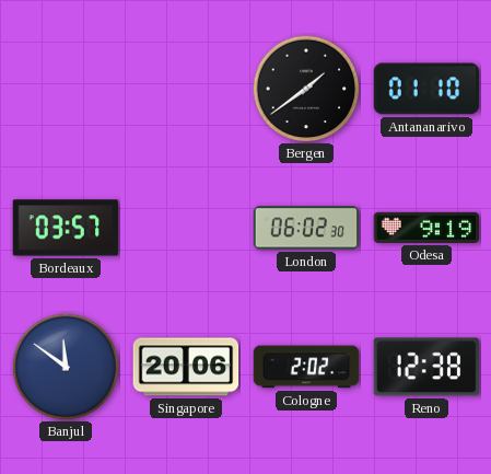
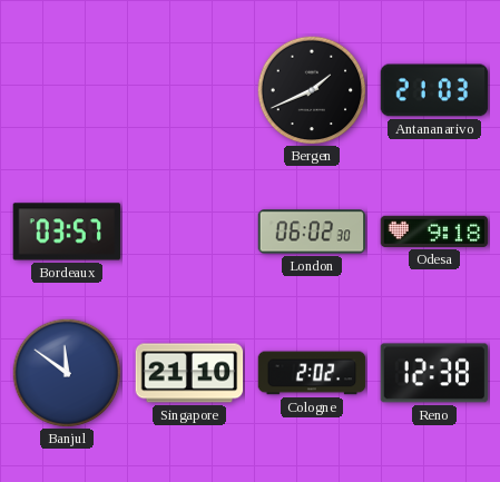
Bergen: 1:39 -> 1:41 (312, 90)
Antananarivo: 01:10 -> 21:03 (434, 90)
Odesa: 9:19 -> 9:18 (434, 232)
Singapore: 20:06 -> 21:10 (189, 373)
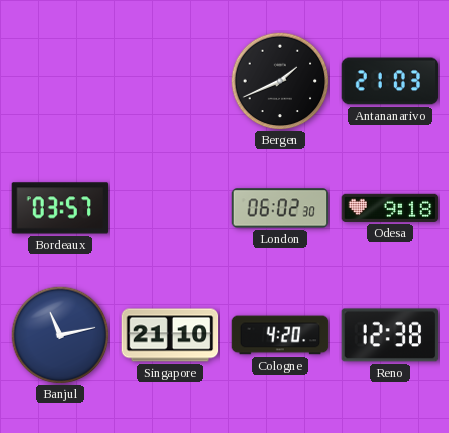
Banjul: 11:51 -> 11:13 (60, 335)
Cologne: 2:02 -> 4:20 (280, 335)
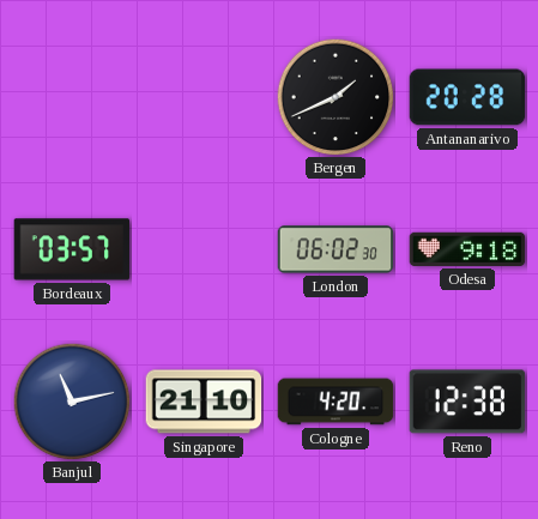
Antananarivo: 21:03 -> 20:28 (467, 97)
